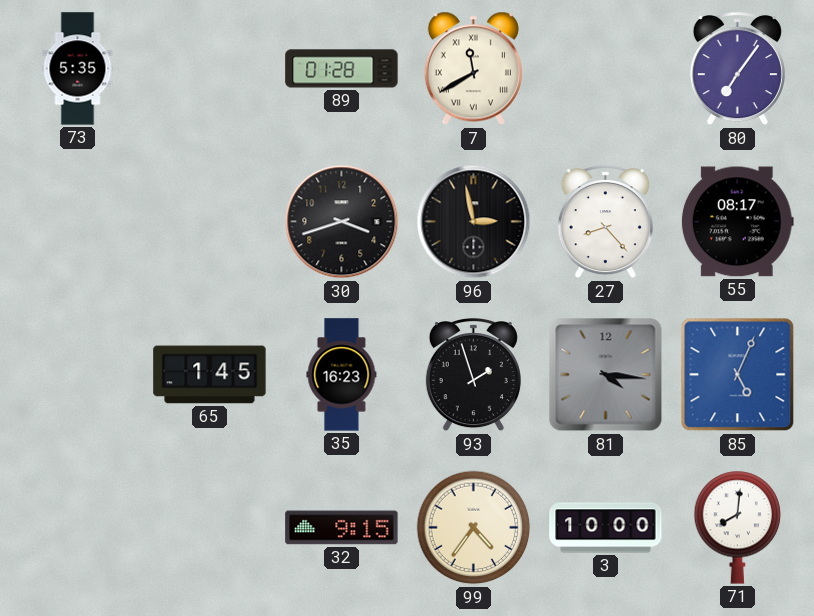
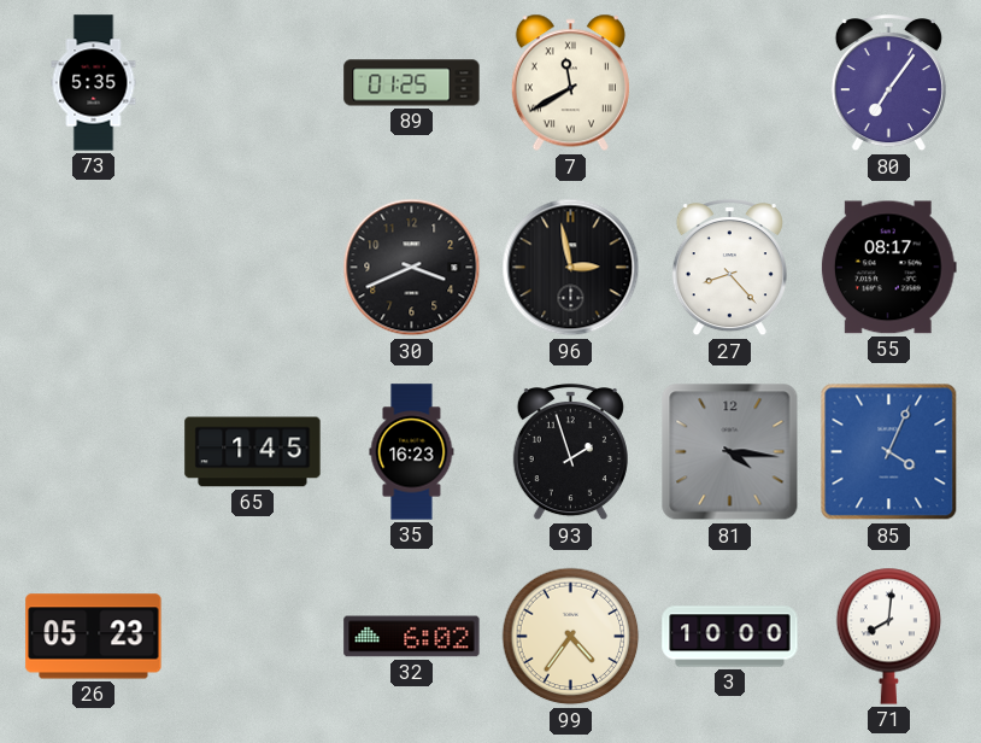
89: 01:28 -> 01:25 (412, 83)
30: 3:42 -> 3:41 (412, 268)
85: 5:04 -> 4:04 (889, 452)
26: none -> 05:23 (94, 637)
32: 9:15 -> 6:02 (412, 637)
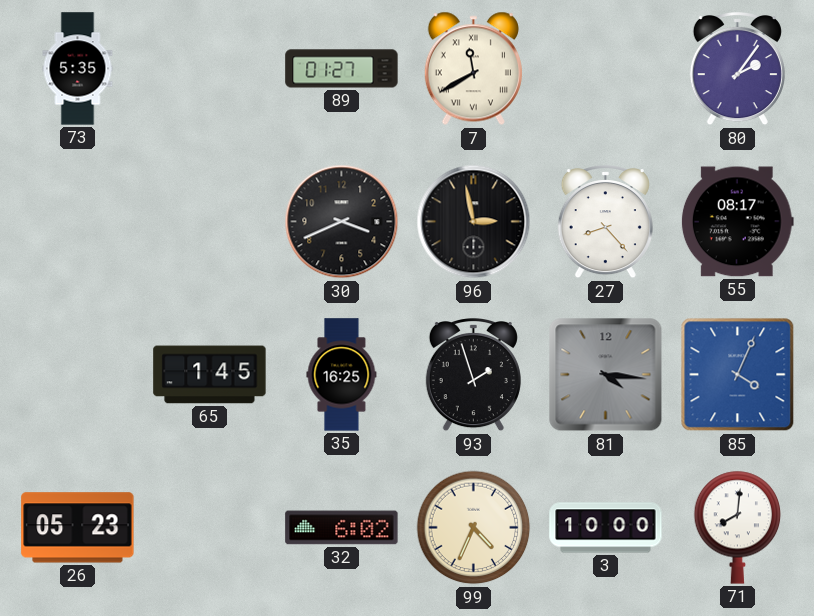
89: 01:25 -> 01:27 (342, 69)
80: 7:06 -> 2:06 (737, 70)
35: 16:23 -> 16:25 (342, 375)
99: 4:36 -> 4:34 (474, 528)
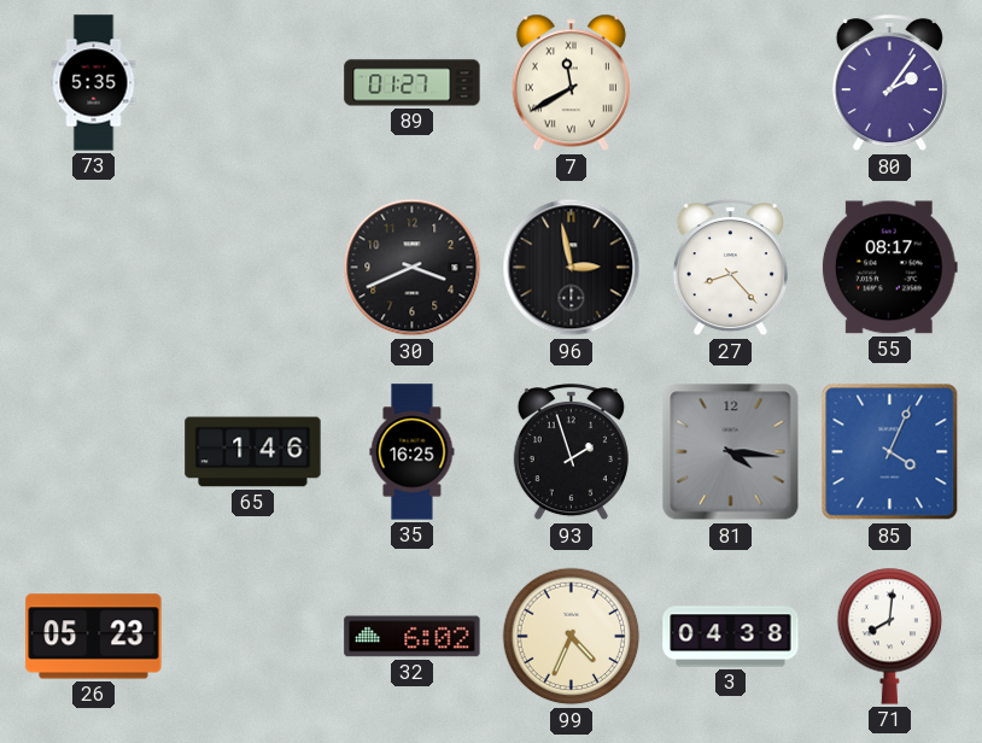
65: 1:45 -> 1:46 (253, 452)
3: 10:00 -> 04:38 (731, 637)
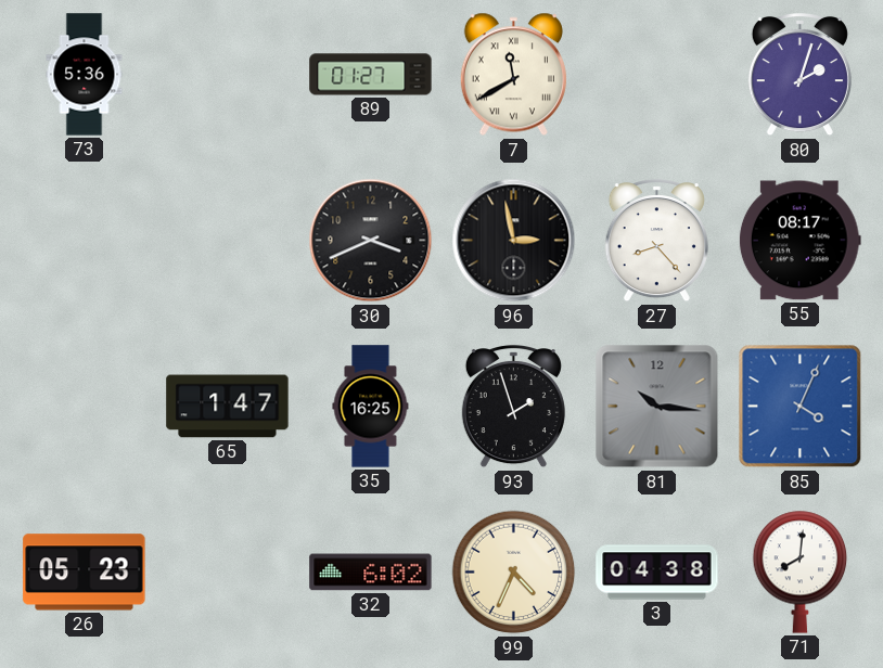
73: 5:35 -> 5:36 (85, 75)
80: 2:06 -> 2:03 (799, 76)
65: 1:46 -> 1:47 (228, 407)
81: 4:16 -> 10:16 (657, 407)
